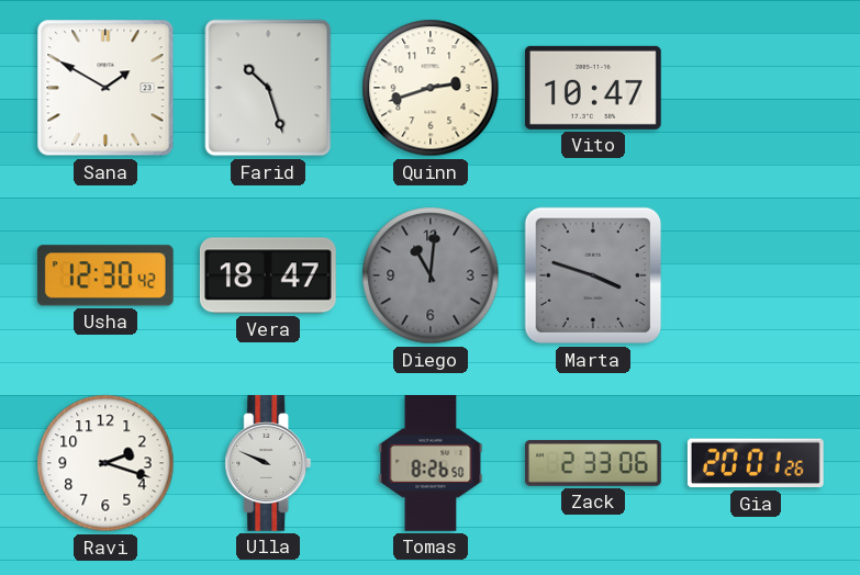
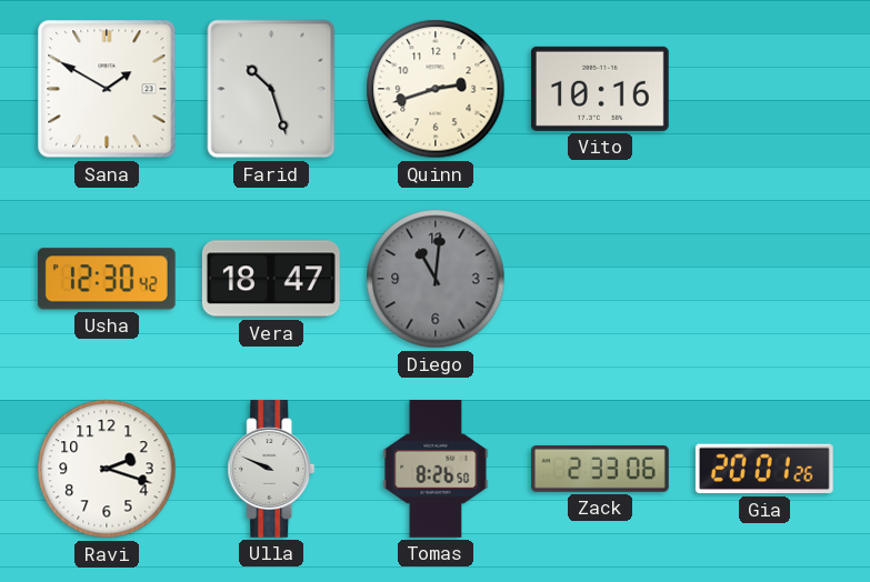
Vito: 10:47 -> 10:16 (600, 89)
Marta: 3:48 -> none (593, 275)
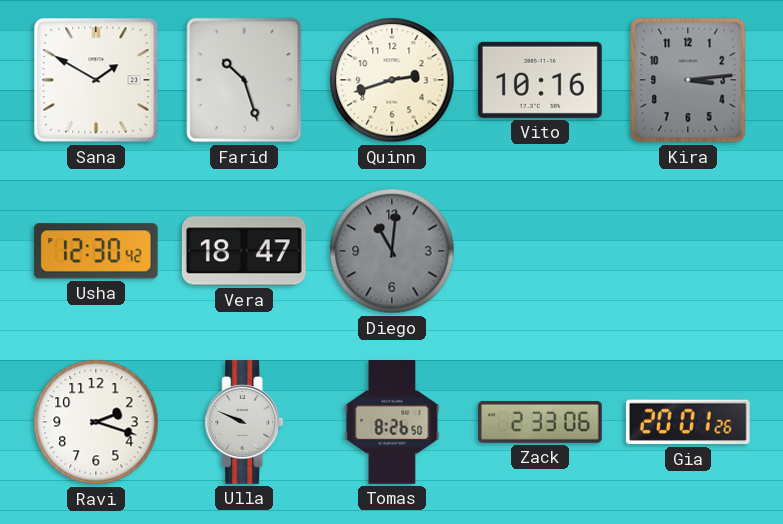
Kira: none -> 3:14 (688, 80)
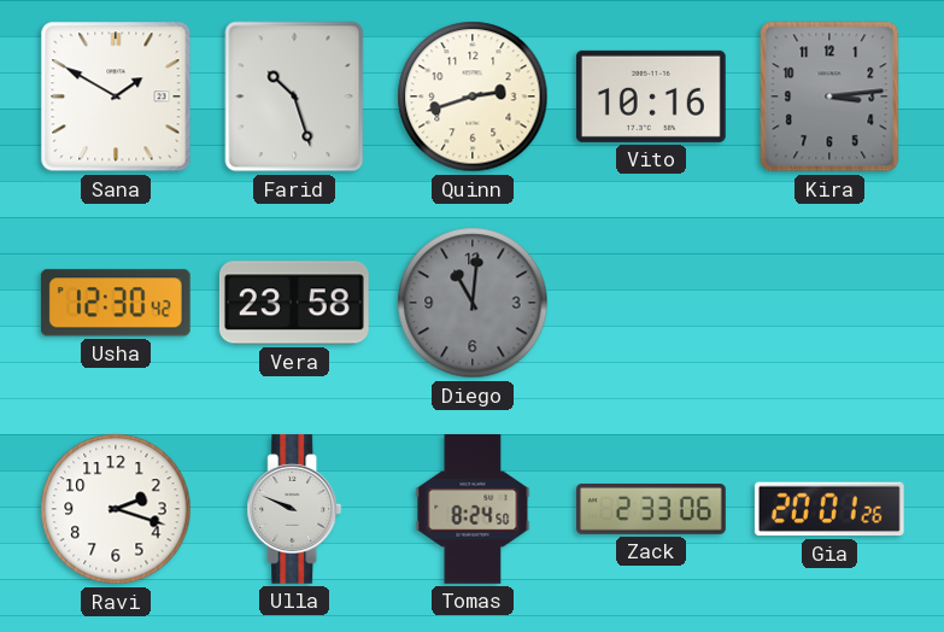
Vera: 18:47 -> 23:58 (294, 303)
Tomas: 8:26 -> 8:24 (473, 510)
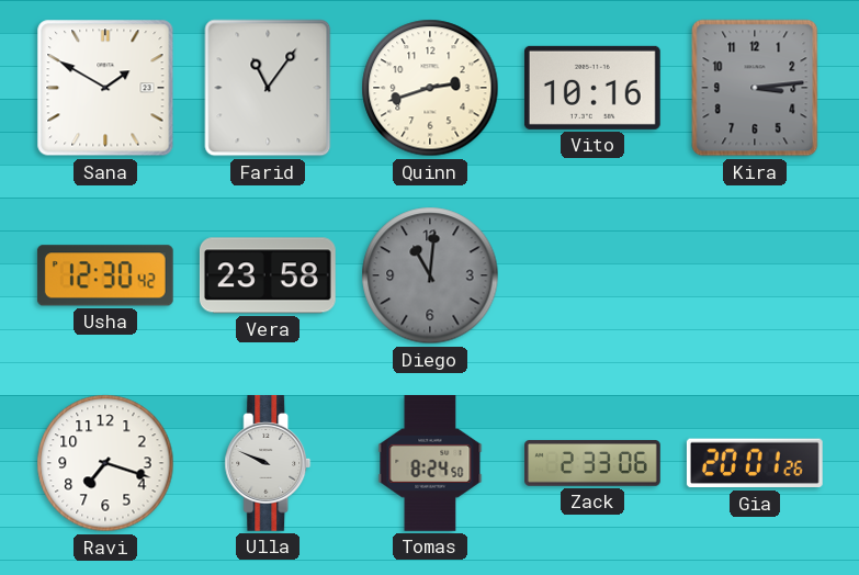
Farid: 10:27 -> 11:06 (268, 88)
Ravi: 2:18 -> 7:18 (105, 463)
